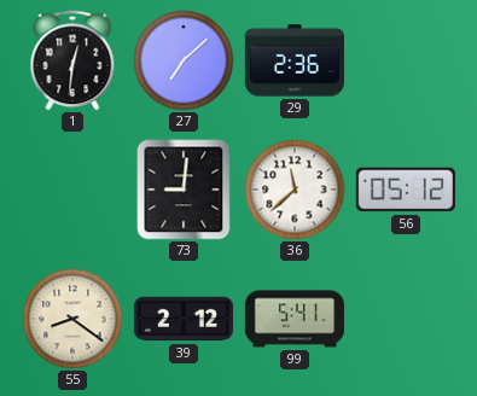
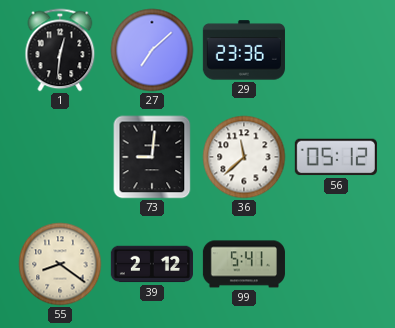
29: 2:36 -> 23:36 (244, 50)
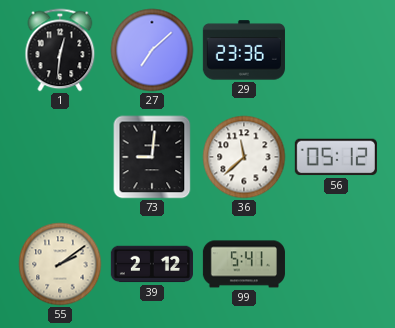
55: 8:21 -> 2:09 (60, 264)
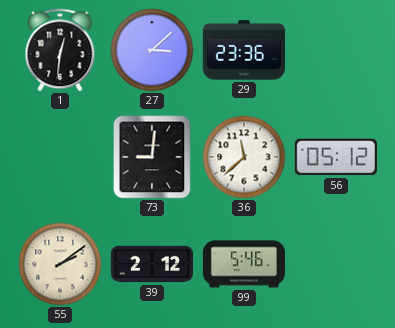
27: 7:08 -> 3:08 (152, 50)
99: 5:41 -> 5:46 (244, 264)
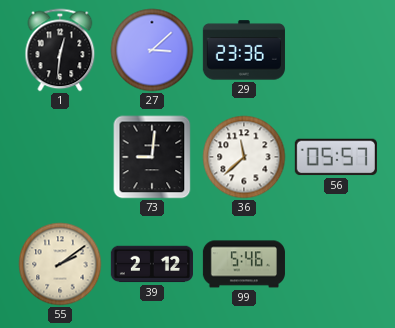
56: 05:12 -> 05:57 (336, 157)
